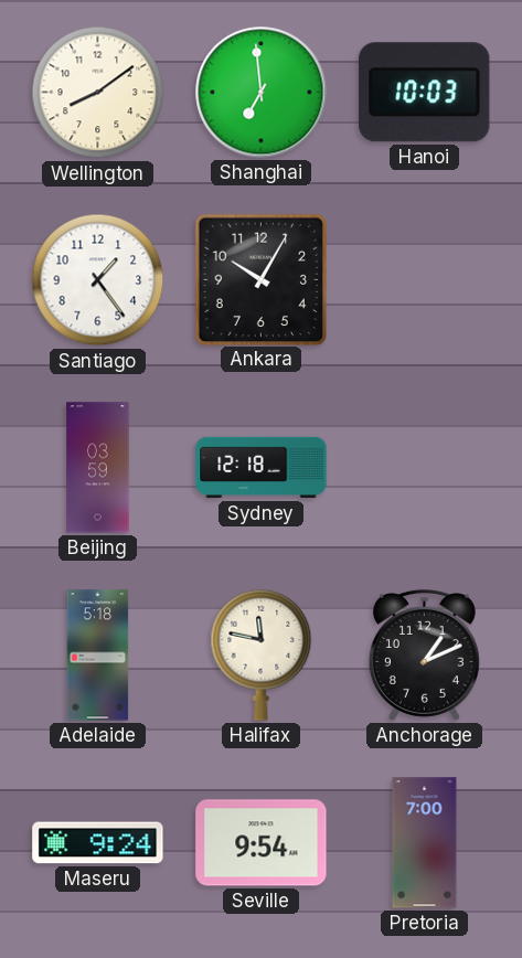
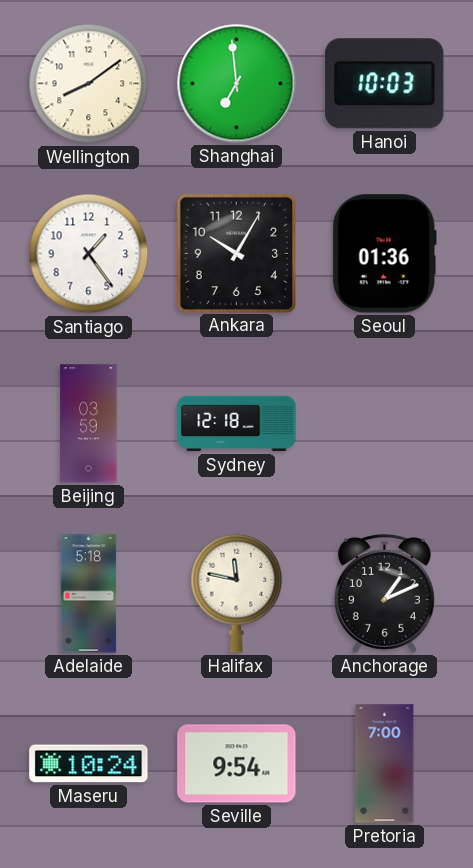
Seoul: none -> 01:36 (384, 254)
Maseru: 9:24 -> 10:24 (89, 764)
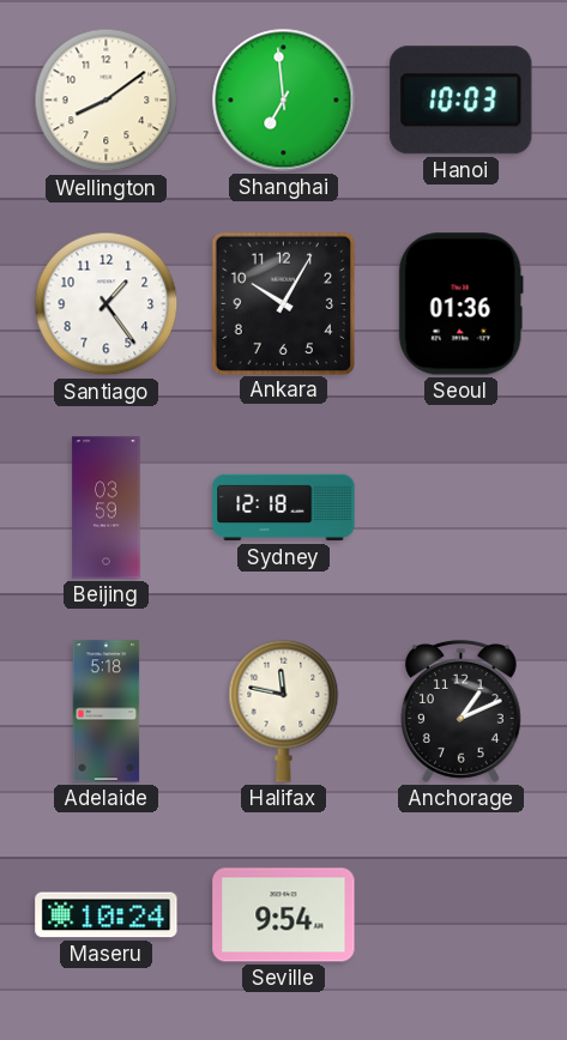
Pretoria: 7:00 -> none (385, 764)
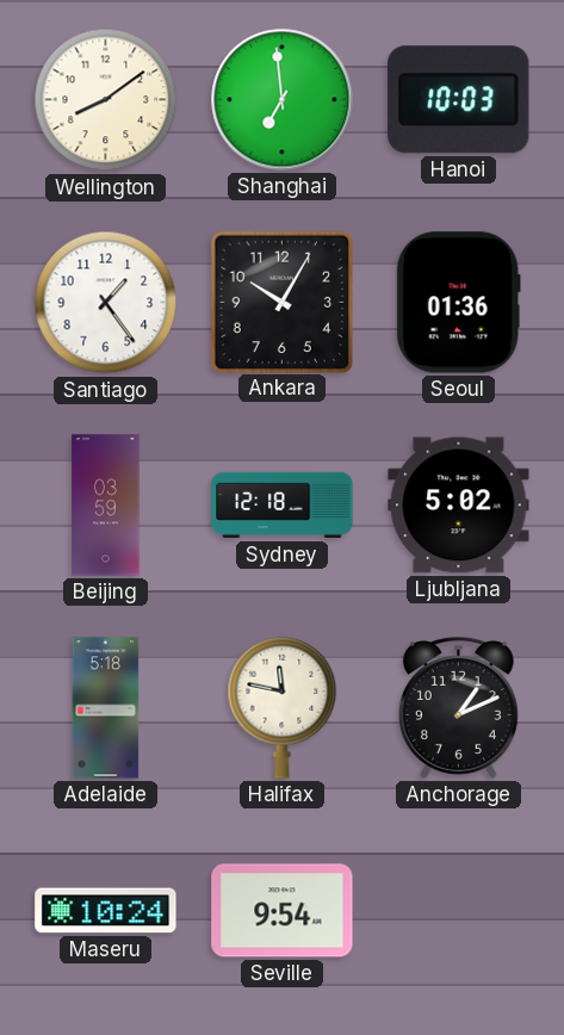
Ljubljana: none -> 5:02 (459, 506)
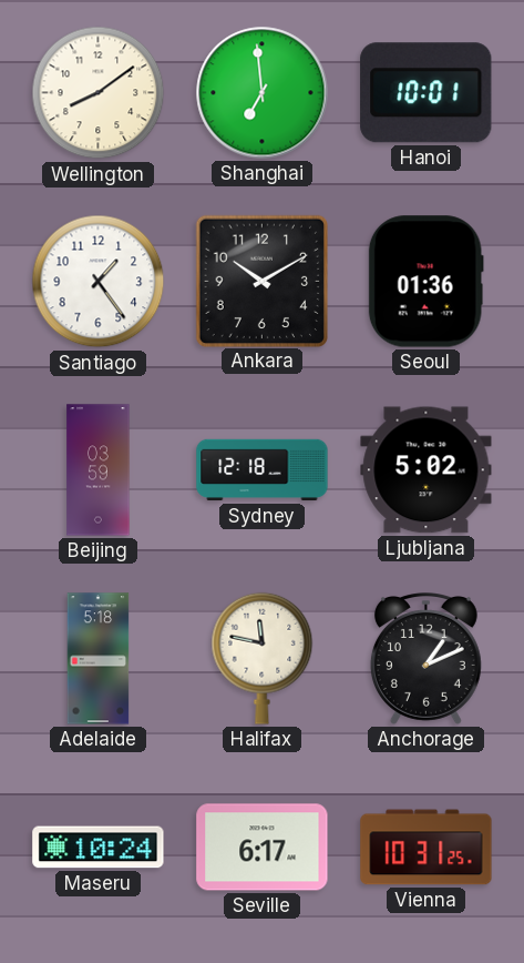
Hanoi: 10:03 -> 10:01 (427, 93)
Ankara: 10:05 -> 10:10 (261, 281)
Seville: 9:54 -> 6:17 (263, 848)
Vienna: none -> 10:31 (427, 848)
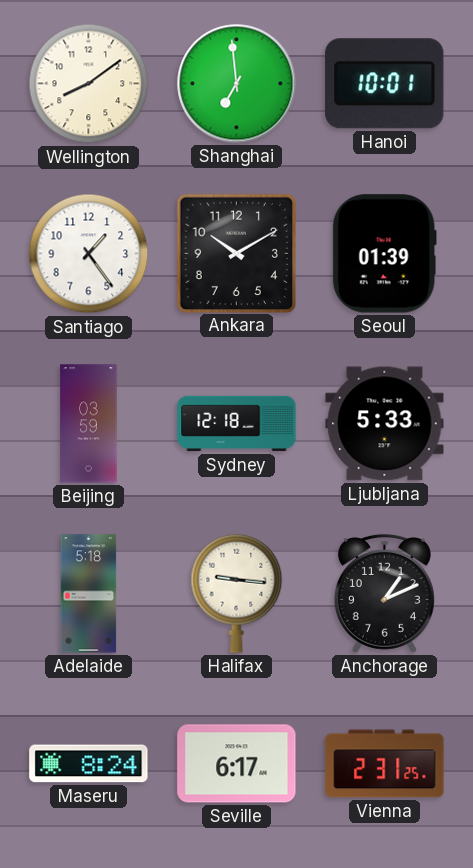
Seoul: 01:36 -> 01:39 (384, 254)
Ljubljana: 5:02 -> 5:33 (385, 424)
Halifax: 11:47 -> 9:16 (237, 593)
Maseru: 10:24 -> 8:24 (89, 764)
Vienna: 10:31 -> 2:31 (385, 764)
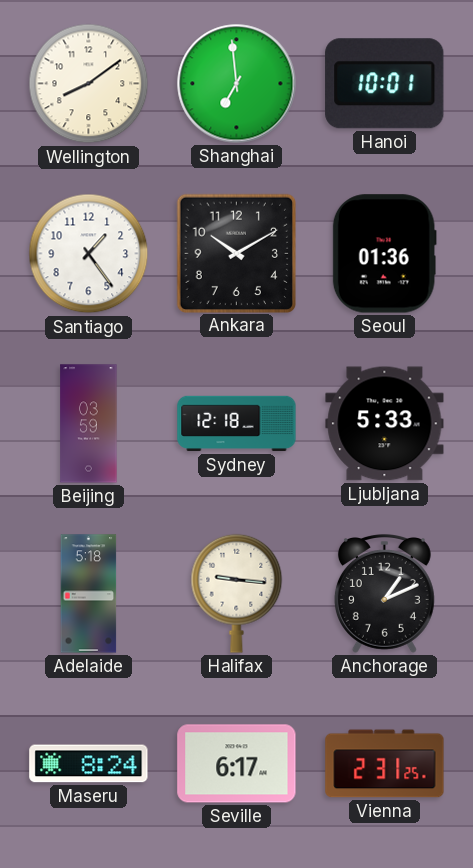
Seoul: 01:39 -> 01:36 (384, 254)
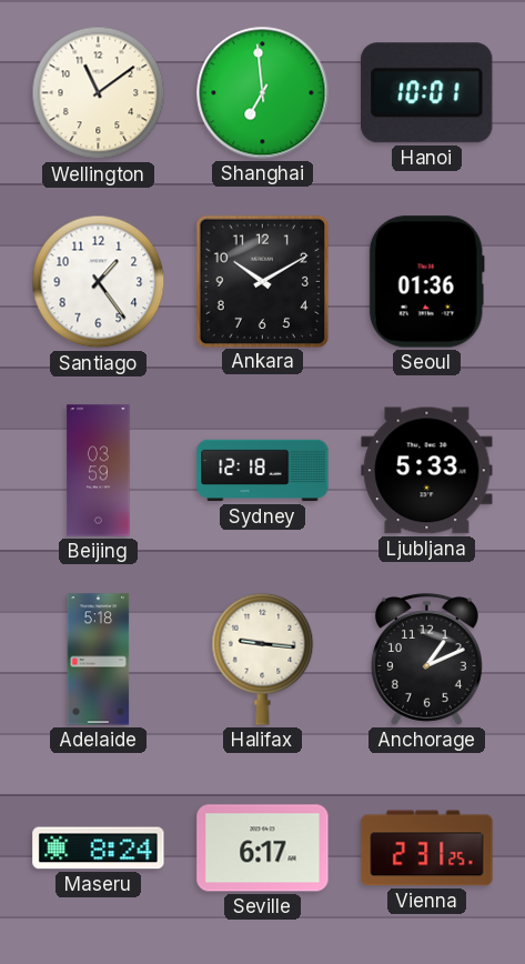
Wellington: 8:09 -> 11:09 (99, 93)
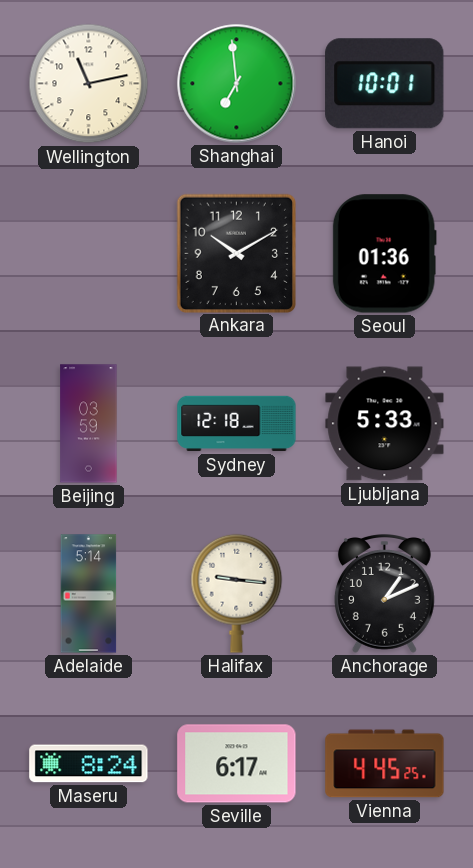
Wellington: 11:09 -> 11:13 (89, 84)
Santiago: 1:24 -> none (99, 282)
Adelaide: 5:18 -> 5:14 (89, 594)
Vienna: 2:31 -> 4:45 (385, 764)
